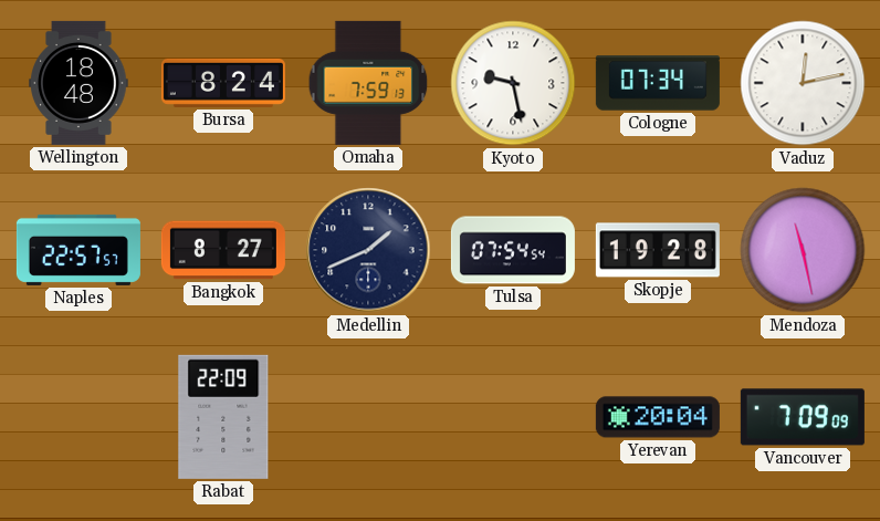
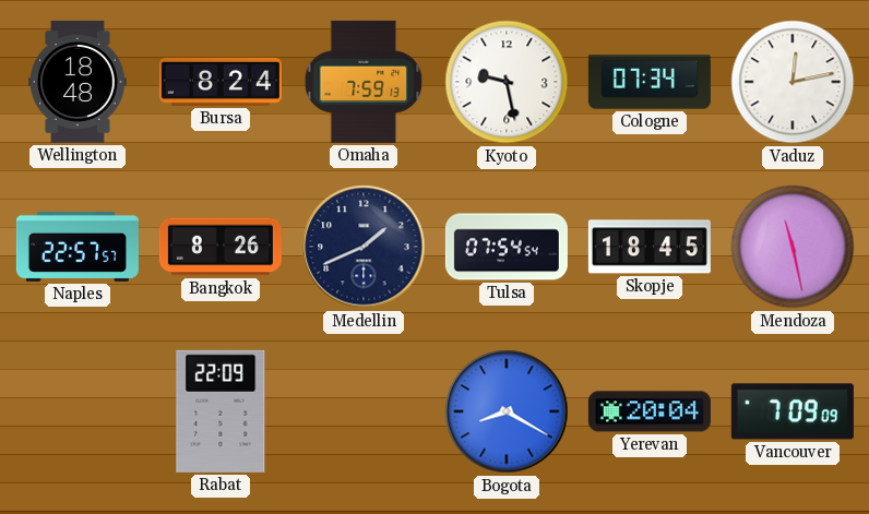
Bangkok: 8:27 -> 8:26 (221, 247)
Skopje: 19:28 -> 18:45 (650, 247)
Bogota: none -> 8:20 (507, 411)
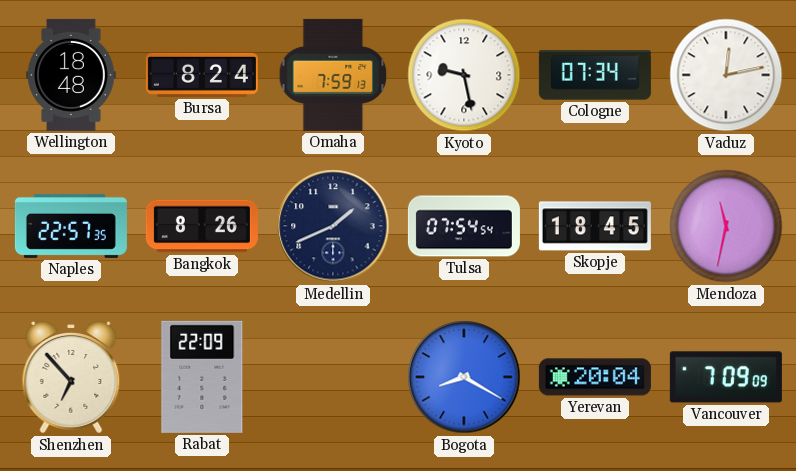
Naples: 22:57:57 -> 22:57:35 (71, 226)
Mendoza: 11:28 -> 11:32 (726, 226)
Shenzhen: none -> 6:53 (71, 377)
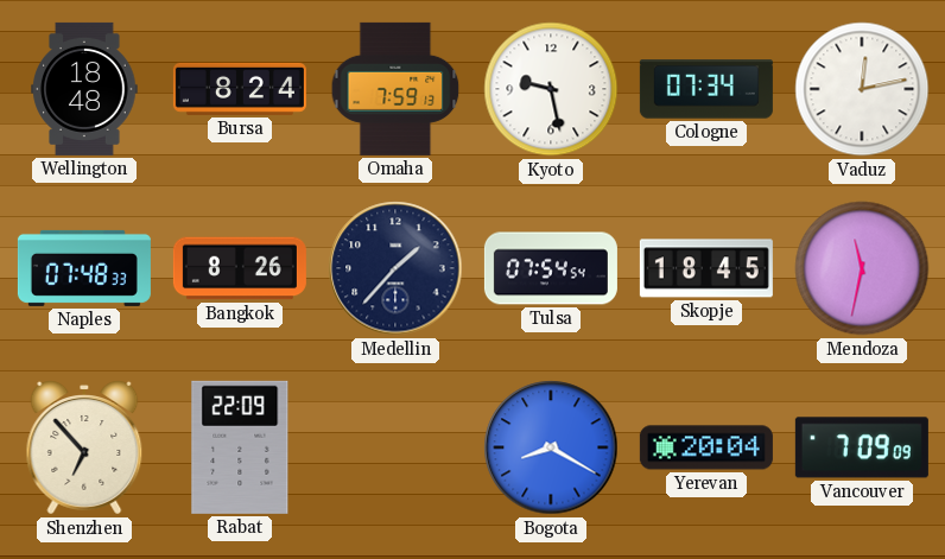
Naples: 22:57 -> 07:48 (84, 268)
Medellin: 1:41 -> 1:37 (395, 268)
